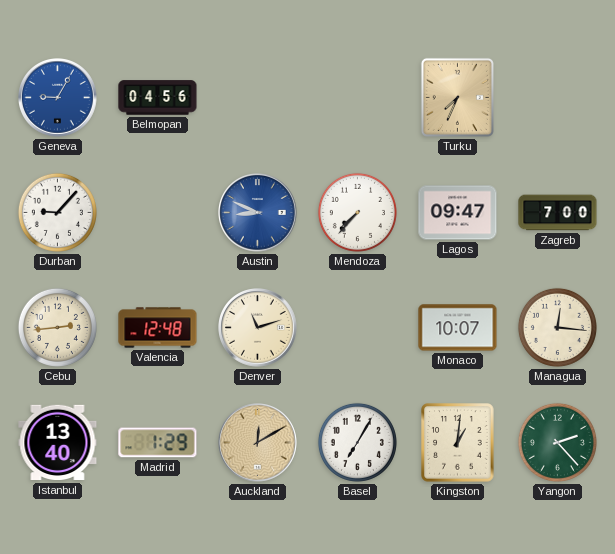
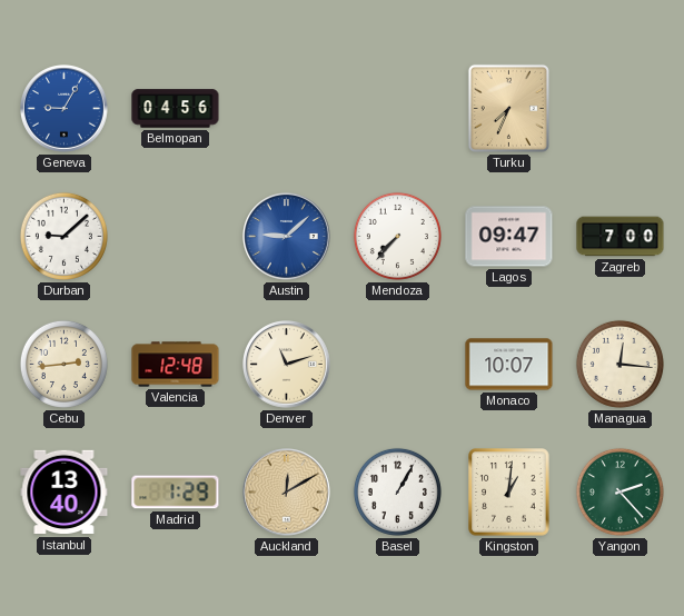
Durban: 9:07 -> 9:08 (63, 236)
Austin: 8:49 -> 9:08 (287, 237)
Basel: 7:05 -> 1:05 (397, 491)
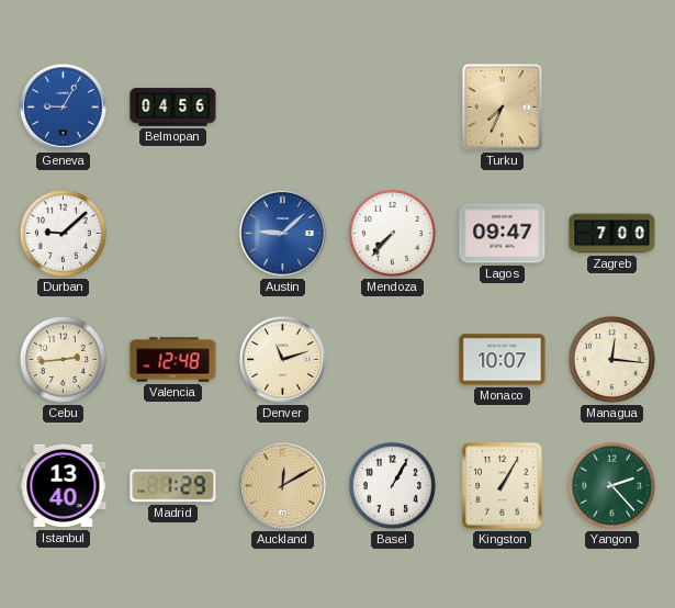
Kingston: 1:01 -> 1:05 (503, 486)
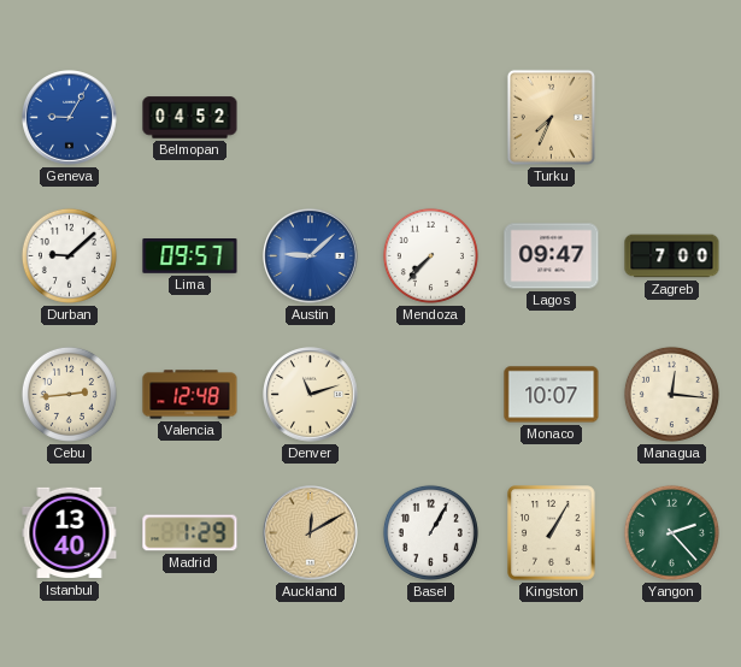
Belmopan: 04:56 -> 04:52 (190, 118)
Lima: none -> 09:57 (190, 256)
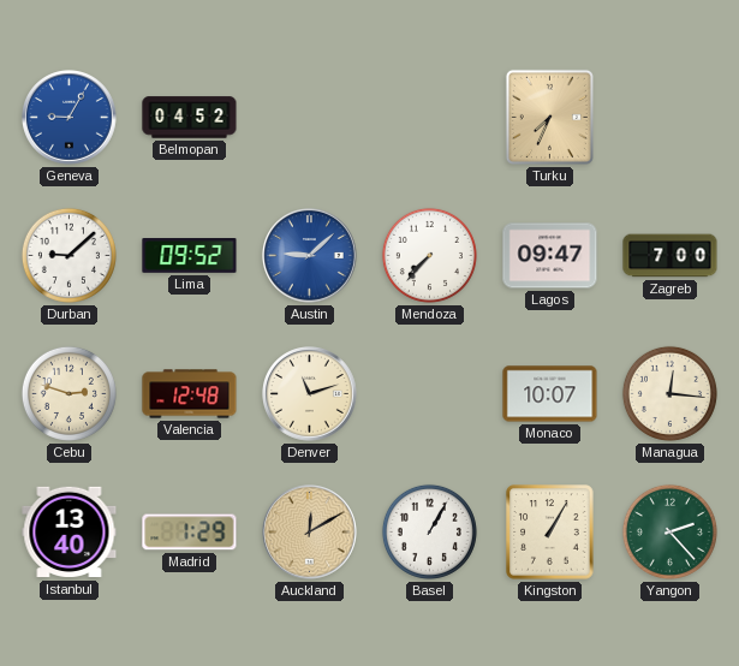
Lima: 09:57 -> 09:52 (190, 256)
Cebu: 2:44 -> 2:48 (68, 393)
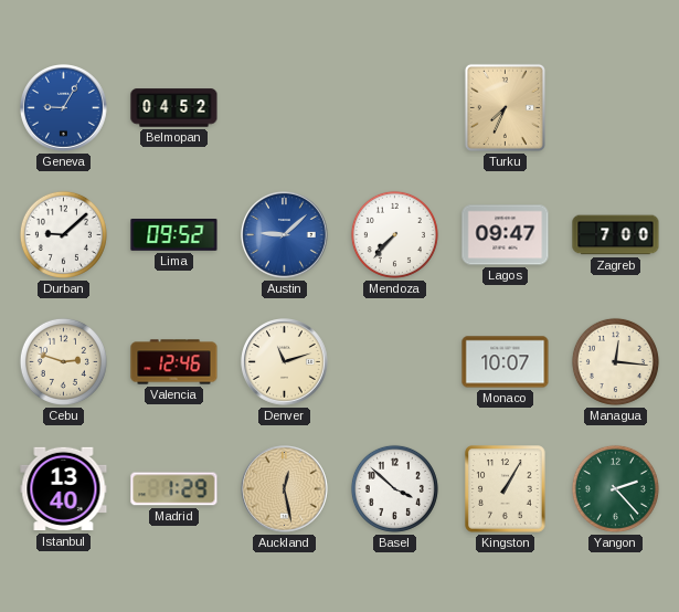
Valencia: 12:48 -> 12:46 (174, 362)
Auckland: 12:10 -> 12:28 (285, 489)
Basel: 1:05 -> 3:52 (394, 488)
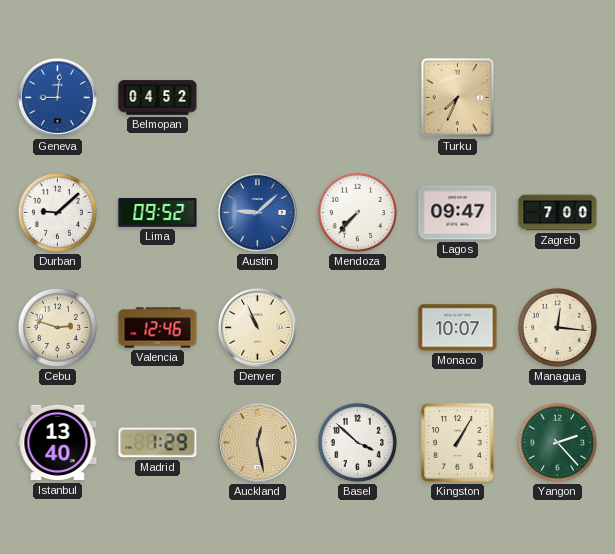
Geneva: 9:05 -> 9:01 (58, 98)
Denver: 11:12 -> 10:56 (258, 328)
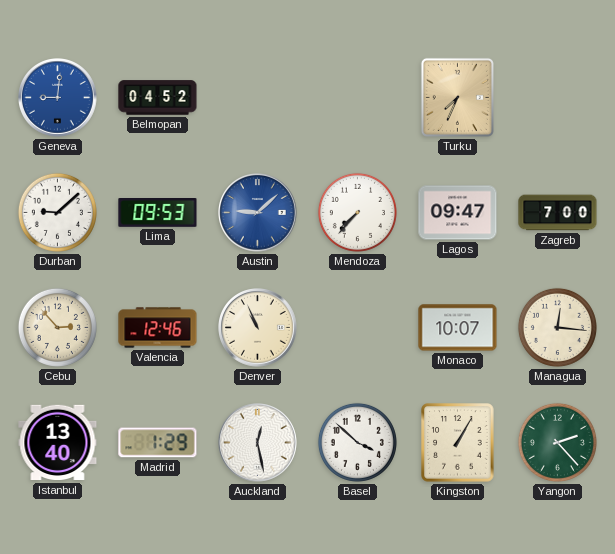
Lima: 09:52 -> 09:53 (158, 213)
Cebu: 2:48 -> 2:53 (57, 327)
Auckland dial: champagne -> white (258, 443)
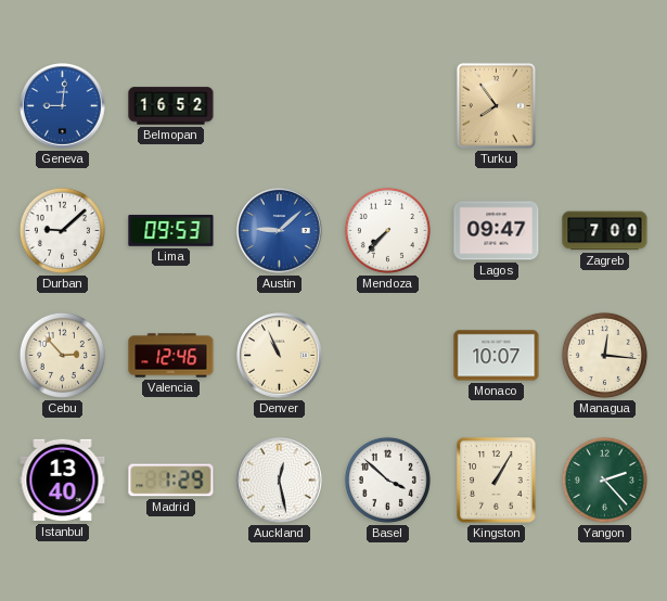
Belmopan: 04:52 -> 16:52 (171, 106)
Turku: 7:34 -> 7:54 (496, 105)
